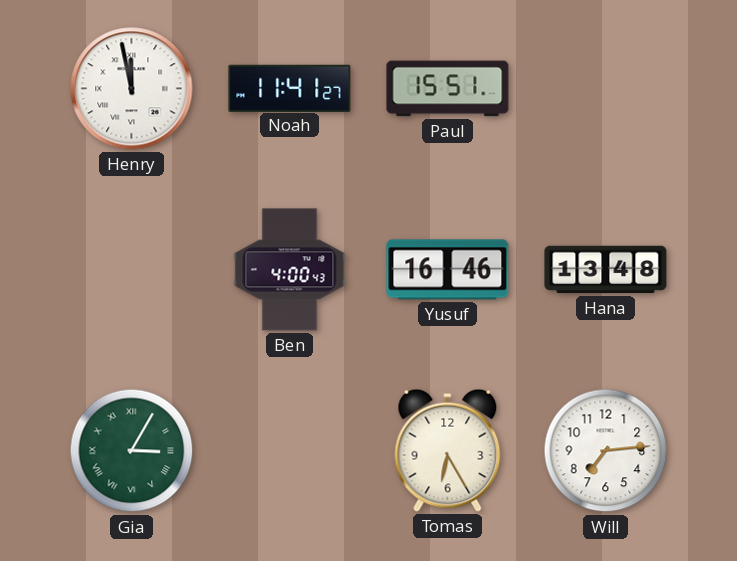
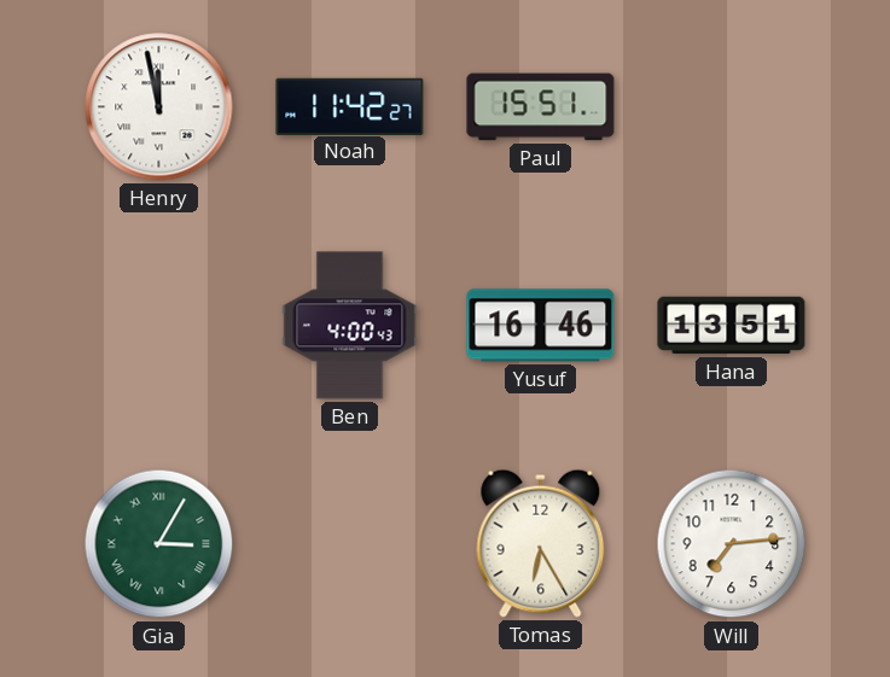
Noah: 11:41 -> 11:42 (350, 106)
Hana: 13:48 -> 13:51 (732, 326)
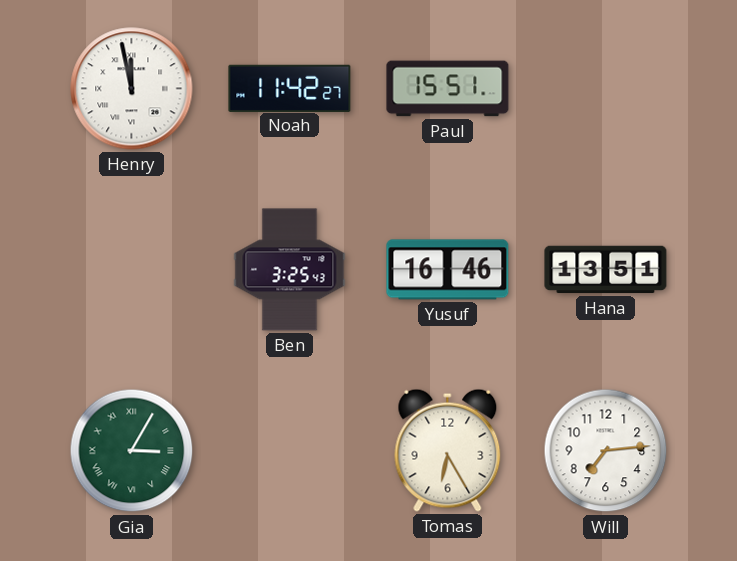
Ben: 4:00 -> 3:25 (290, 270)
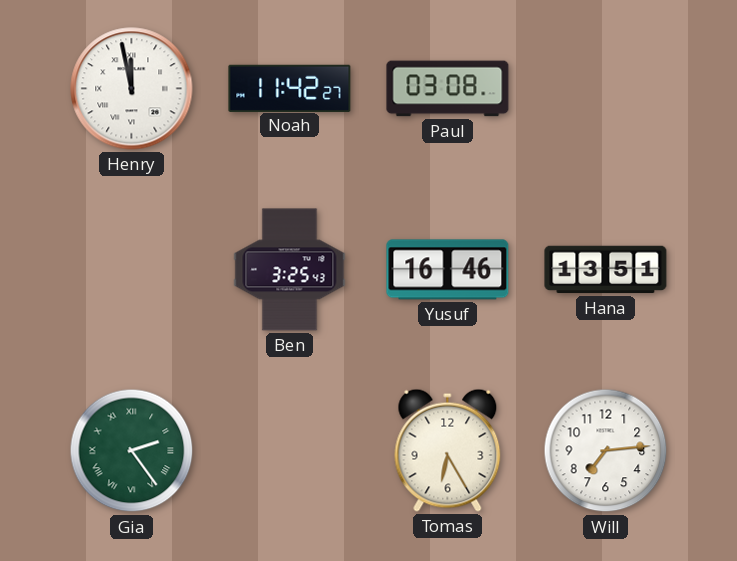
Paul: 15:51 -> 03:08 (448, 89)
Gia: 3:05 -> 2:24 (132, 451)
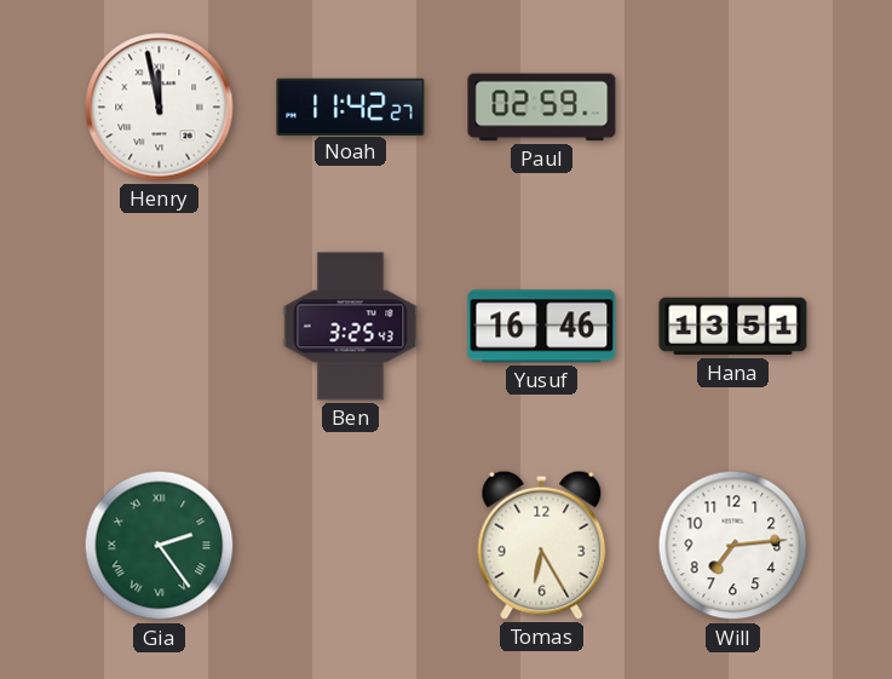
Paul: 03:08 -> 02:59 (542, 108)
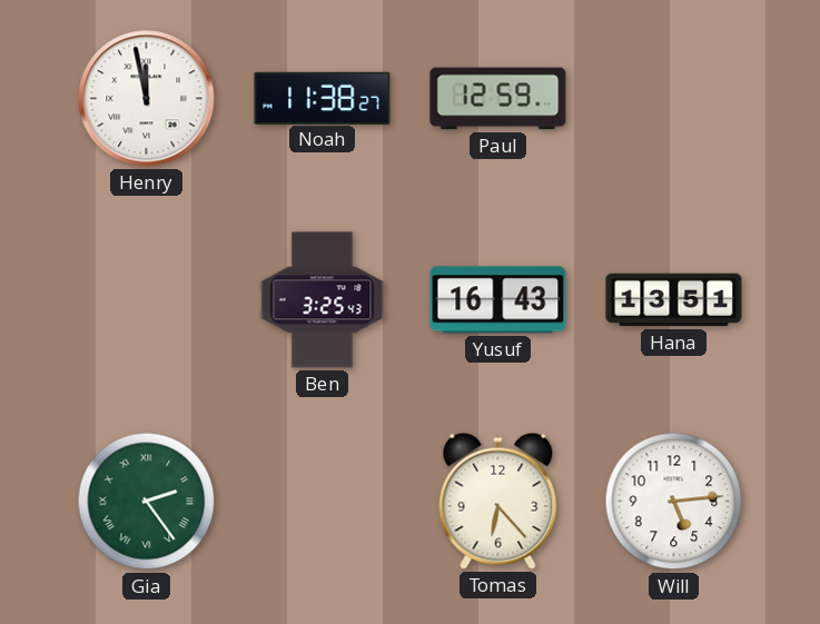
Noah: 11:42 -> 11:38 (323, 98)
Paul: 02:59 -> 12:59 (498, 99)
Yusuf: 16:46 -> 16:43 (498, 300)
Tomas: 6:25 -> 6:23 (498, 501)
Will: 7:14 -> 5:14 (674, 502)
